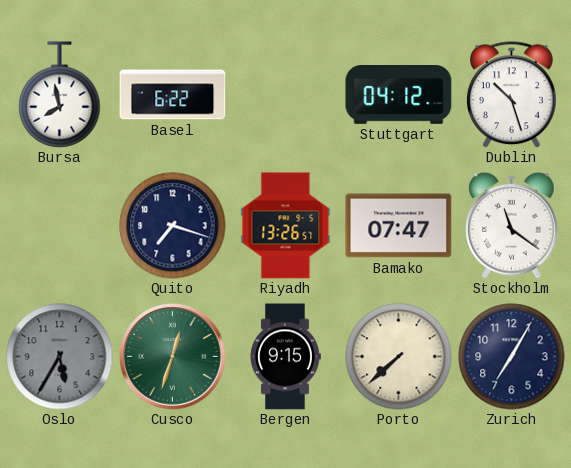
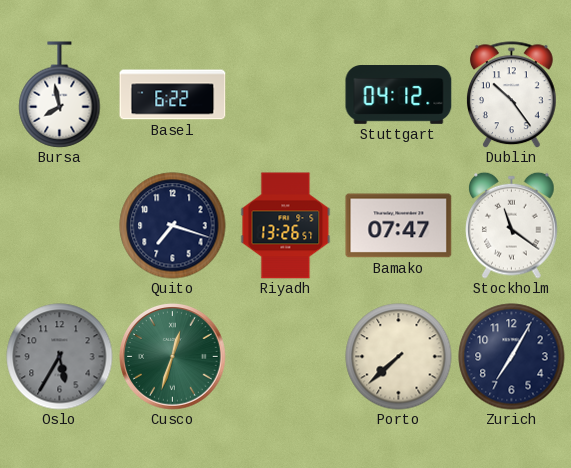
Dublin: 10:27 -> 10:24 (511, 95)
Bergen: 9:15 -> none (285, 357)
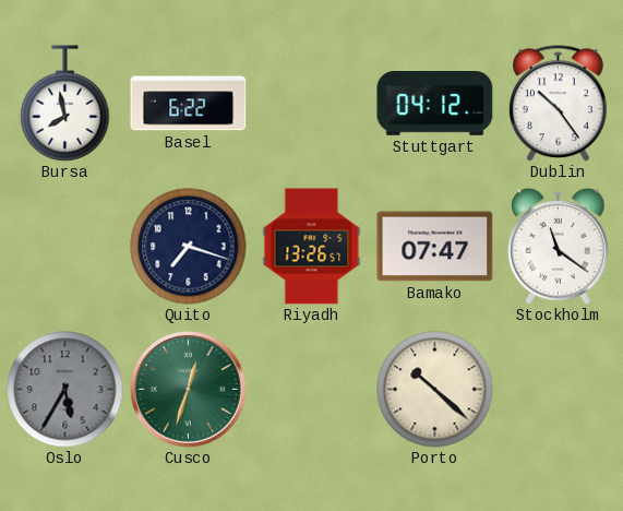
Porto: 7:38 -> 10:22 (435, 390)
Zurich: 7:05 -> none (512, 357)
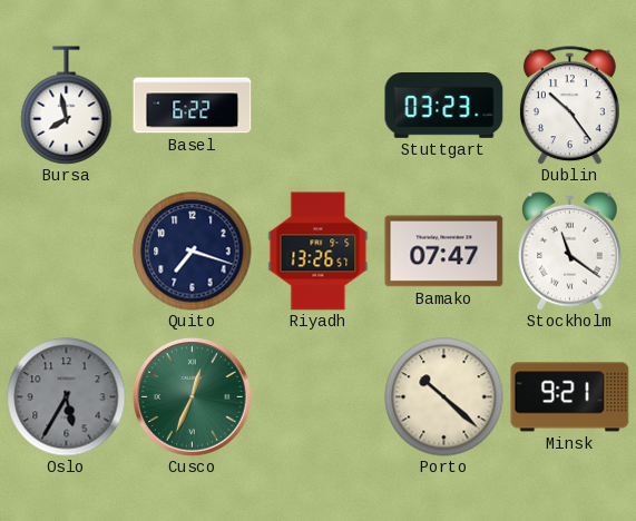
Stuttgart: 04:12 -> 03:23 (444, 106)
Cusco: 12:33 -> 12:34 (193, 397)
Minsk: none -> 9:21 (570, 397)
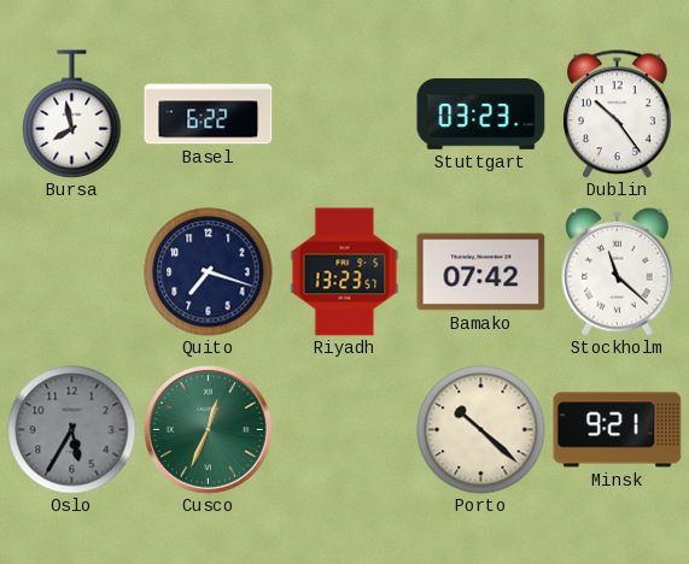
Riyadh: 13:26 -> 13:23 (345, 272)
Bamako: 07:47 -> 07:42 (481, 272)
Stockholm: 11:21 -> 11:22 (618, 271)
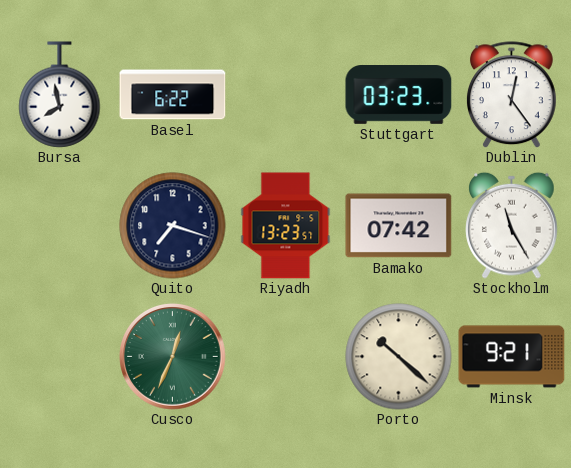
Dublin: 10:24 -> 12:24 (511, 95)
Stockholm: 11:22 -> 11:25 (512, 225)
Oslo: 5:35 -> none (72, 430)
